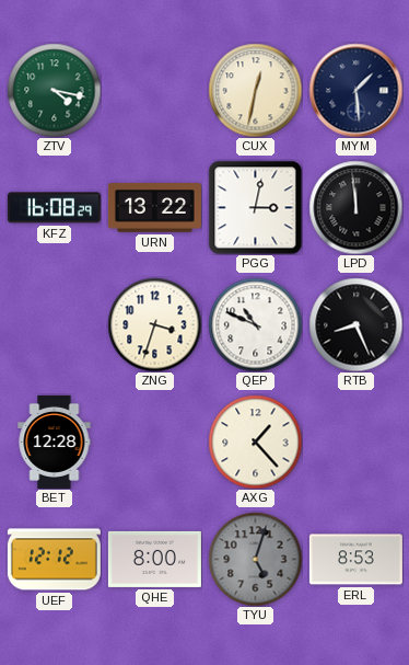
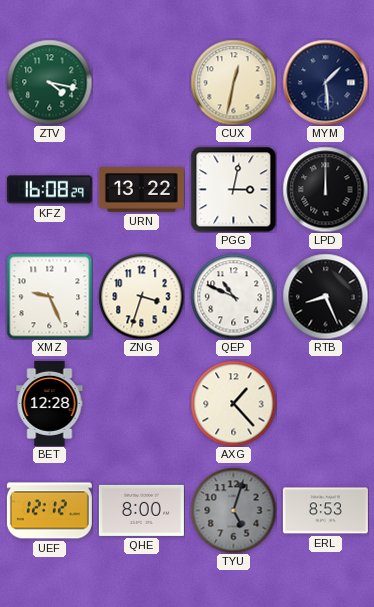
LPD: 11:59 -> 12:00 (325, 189)
XMZ: none -> 9:26 (49, 296)
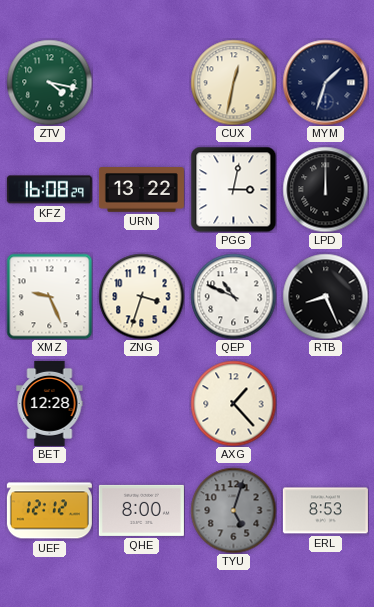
MYM: 1:29 -> 1:33 (325, 82)
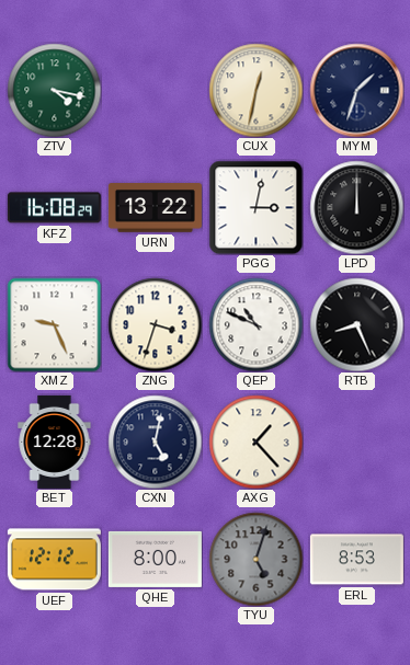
CXN: none -> 5:02 (155, 442)
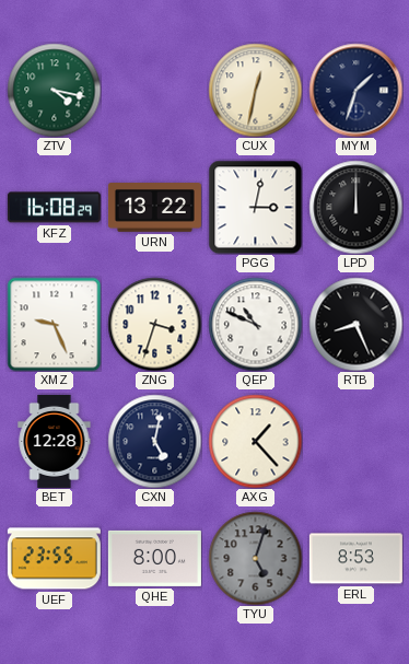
UEF: 12:12 -> 23:55 (54, 559)
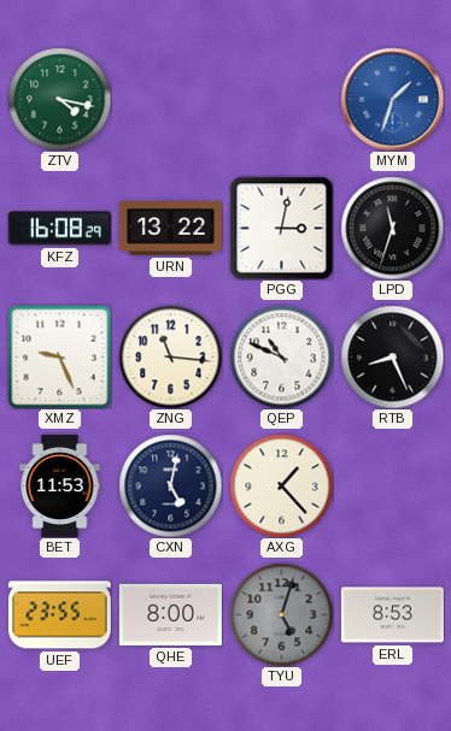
CUX: 12:32 -> none (255, 90)
MYM dial: navy -> blue (392, 99)
LPD: 12:00 -> 11:33 (392, 228)
ZNG: 3:33 -> 11:16 (170, 356)
BET: 12:28 -> 11:53 (60, 485)
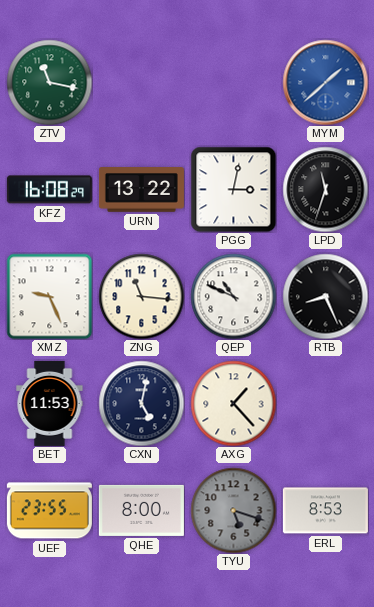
ZTV: 4:17 -> 11:17 (49, 82)
MYM: 1:33 -> 1:38 (325, 82)
TYU: 5:03 -> 5:18 (233, 510)
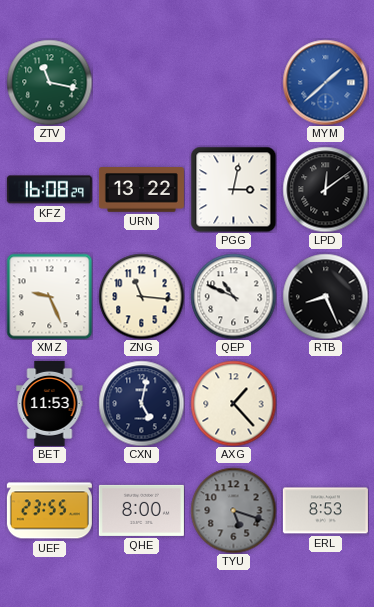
LPD: 11:33 -> 12:09 (325, 189)
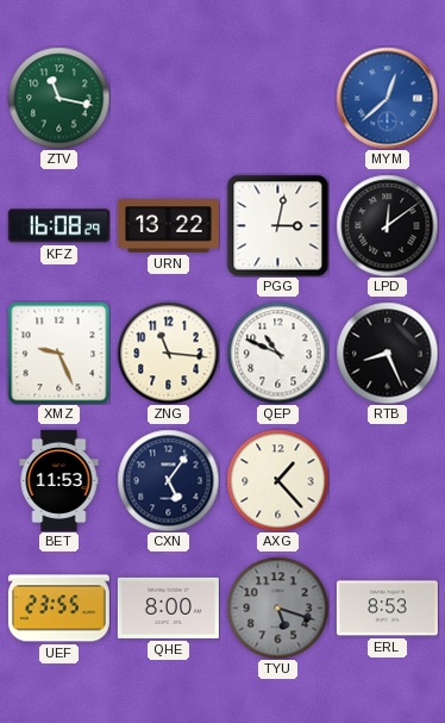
MYM: 1:38 -> 12:38 (387, 98)
CXN: 5:02 -> 5:06 (168, 480)
